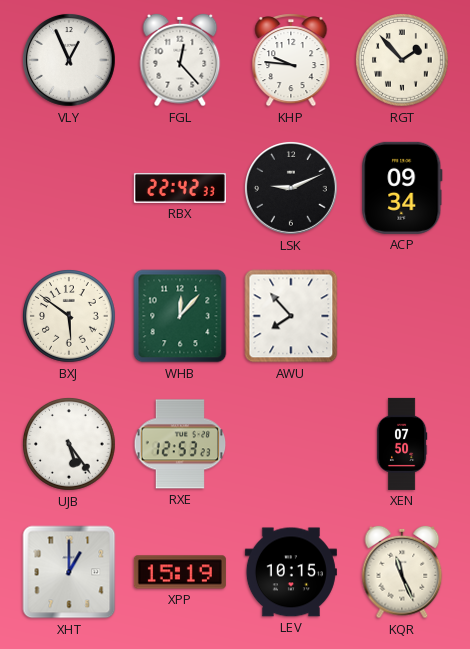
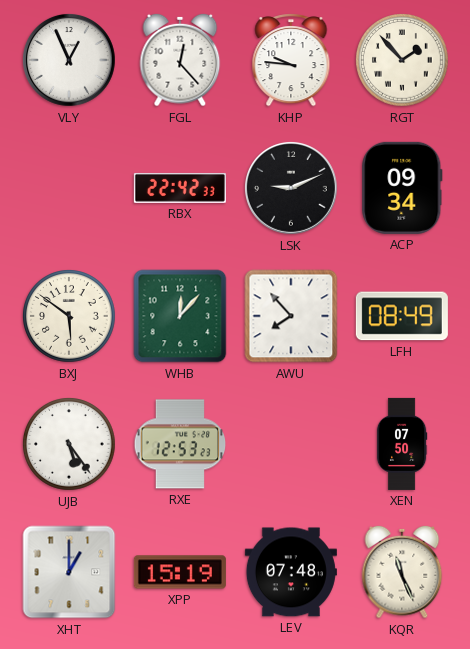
LFH: none -> 08:49 (402, 316)
LEV: 10:15 -> 07:48 (291, 572)
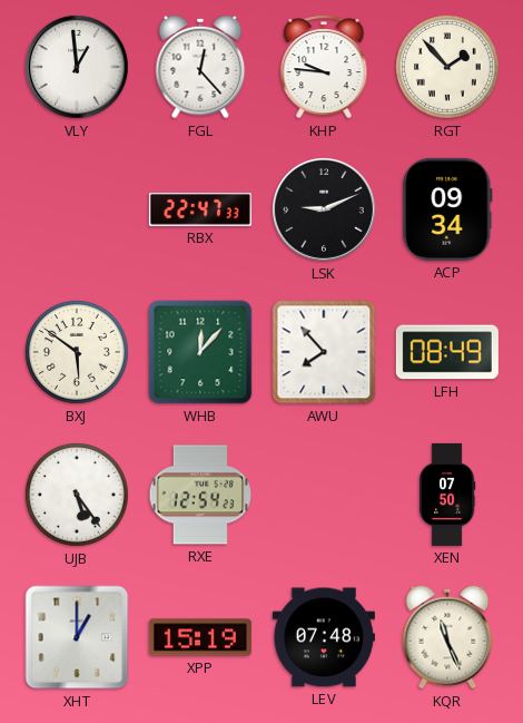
VLY: 12:56 -> 12:59 (77, 67)
RBX: 22:42 -> 22:47 (200, 209)
RXE: 12:53 -> 12:54 (200, 495)
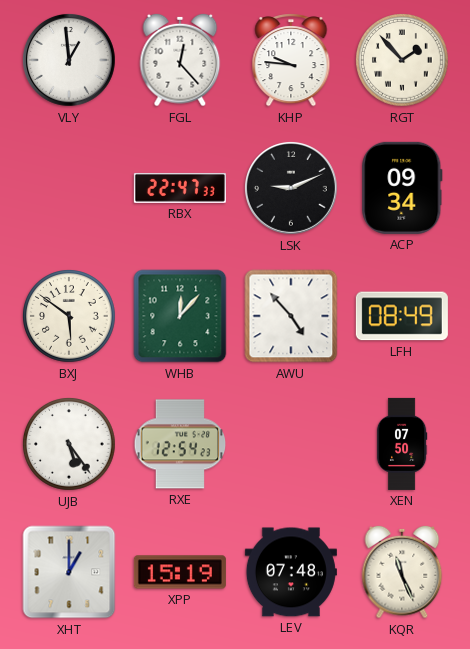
AWU: 7:53 -> 4:53 (291, 316)
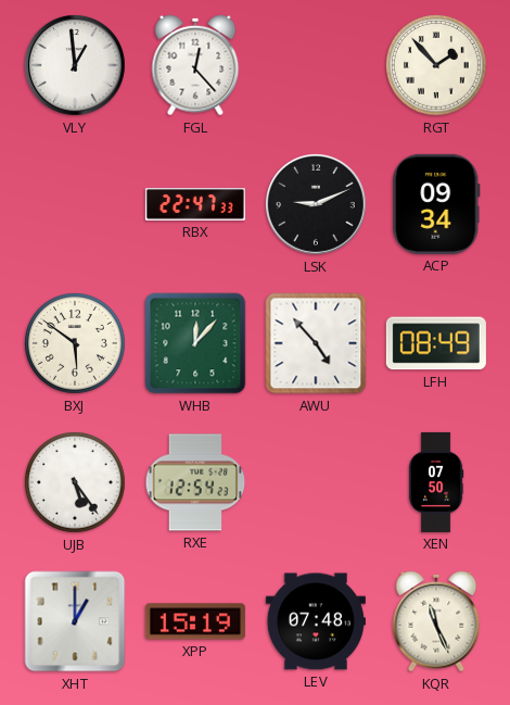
KHP: 9:46 -> none (291, 61)
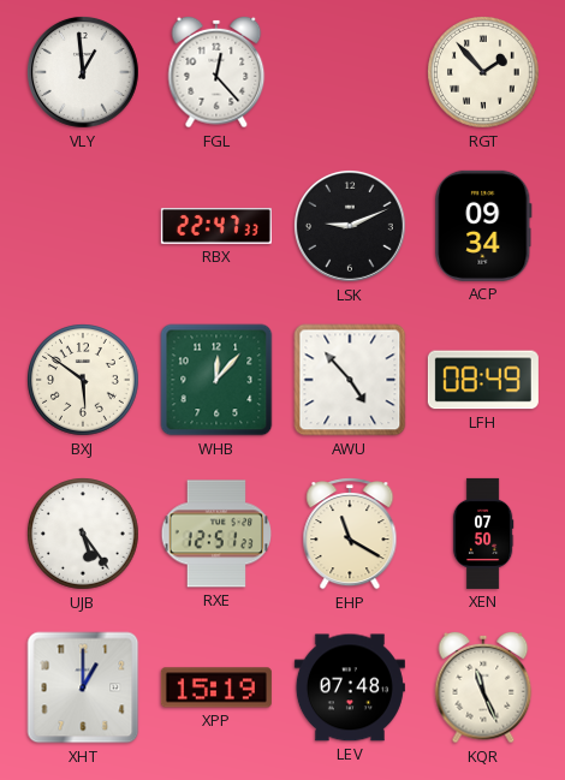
RXE: 12:54 -> 12:51 (216, 534)
EHP: none -> 11:20 (350, 535)
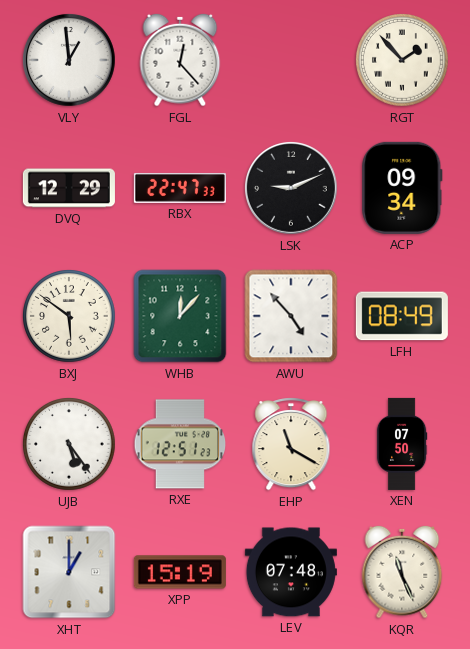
DVQ: none -> 12:29 (69, 188)
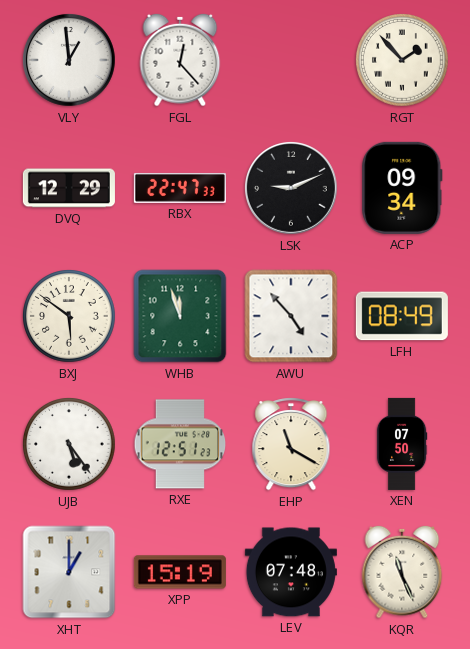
WHB: 12:07 -> 11:57 (180, 316)
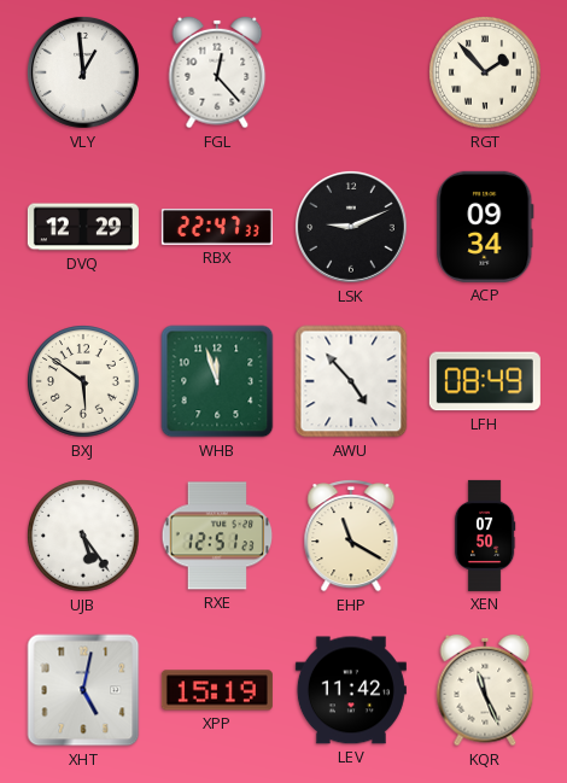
XHT: 1:00 -> 5:02 (83, 690)
LEV: 07:48 -> 11:42 (351, 690)
